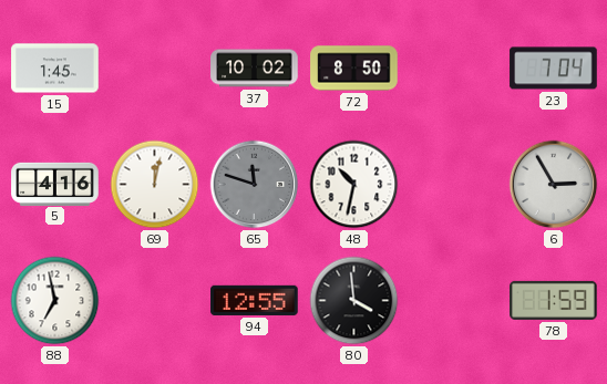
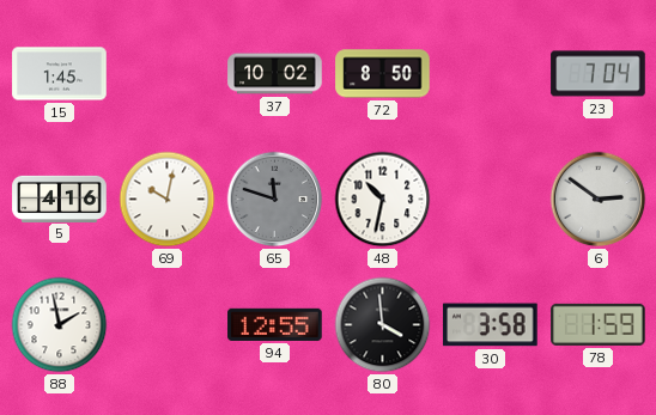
69: 12:02 -> 10:02 (168, 200)
6: 2:55 -> 2:51 (599, 200)
88: 6:58 -> 1:58 (60, 325)
30: none -> 3:58 (491, 325)
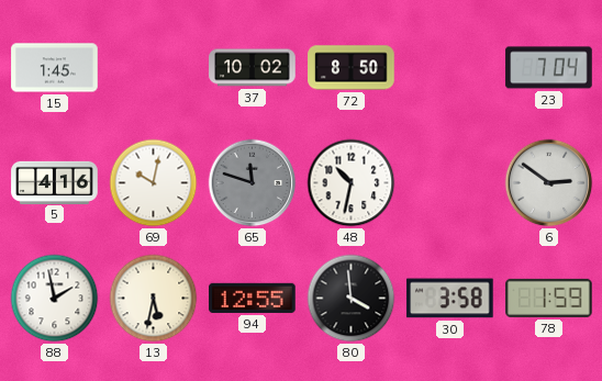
13: none -> 5:32 (154, 299)
